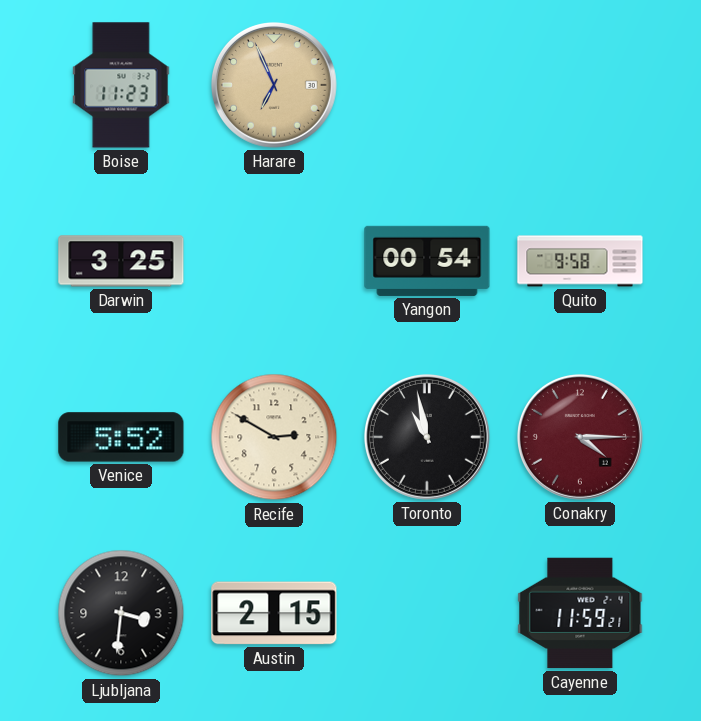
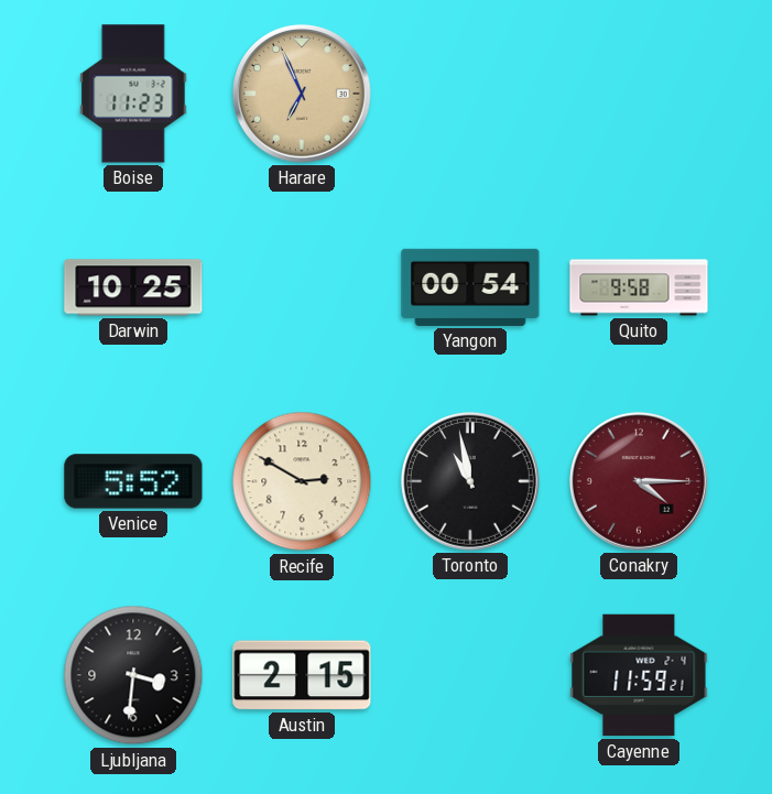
Darwin: 3:25 -> 10:25 (133, 287)
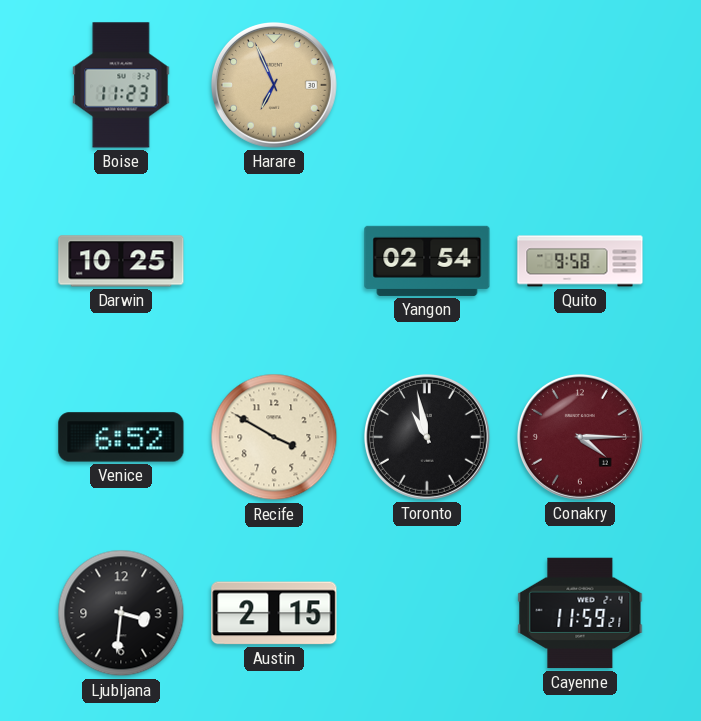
Yangon: 00:54 -> 02:54 (427, 261)
Venice: 5:52 -> 6:52 (121, 437)
Recife: 2:50 -> 3:50 (274, 437)
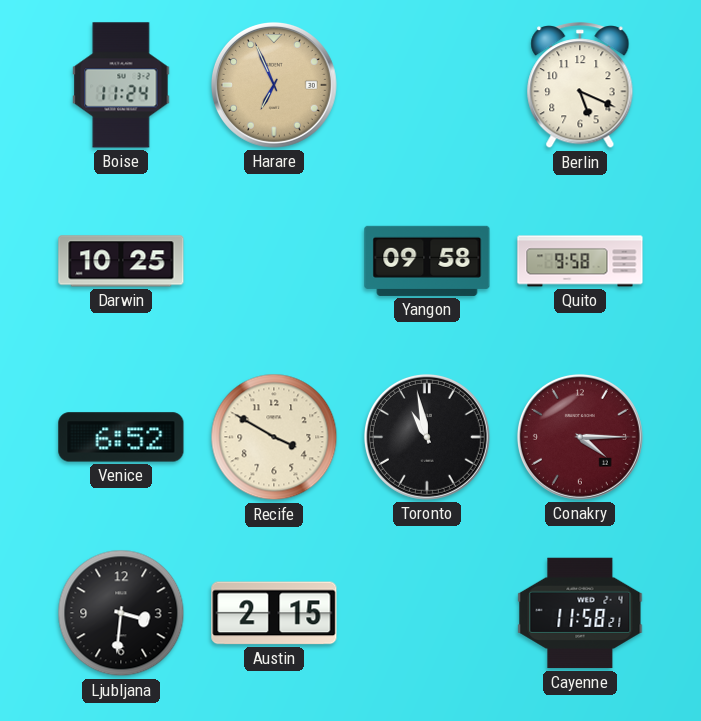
Boise: 11:23 -> 11:24 (121, 85)
Berlin: none -> 5:19 (580, 86)
Yangon: 02:54 -> 09:58 (427, 261)
Cayenne: 11:59 -> 11:58 (580, 613)
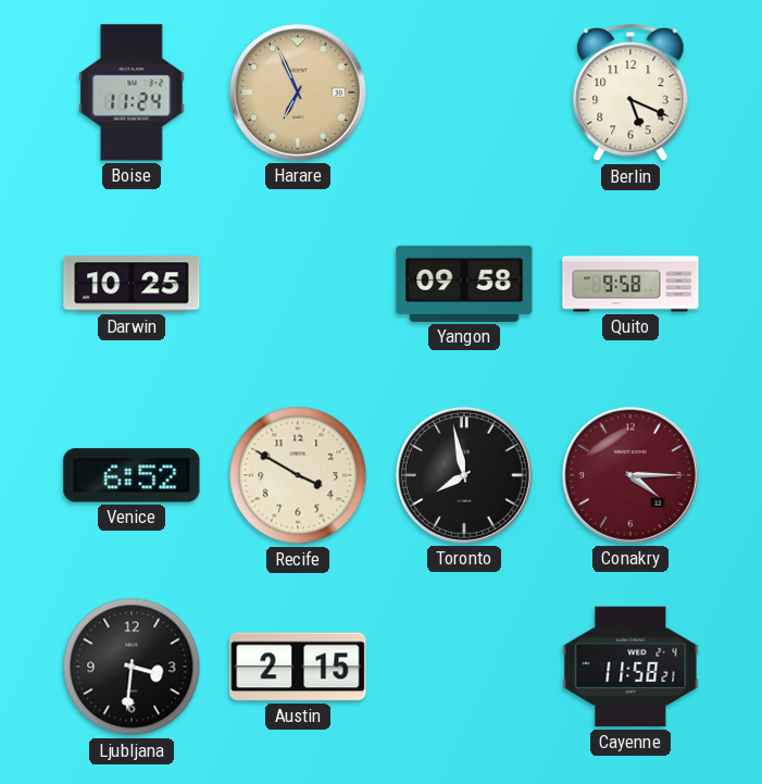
Toronto: 10:58 -> 7:58 (464, 475)
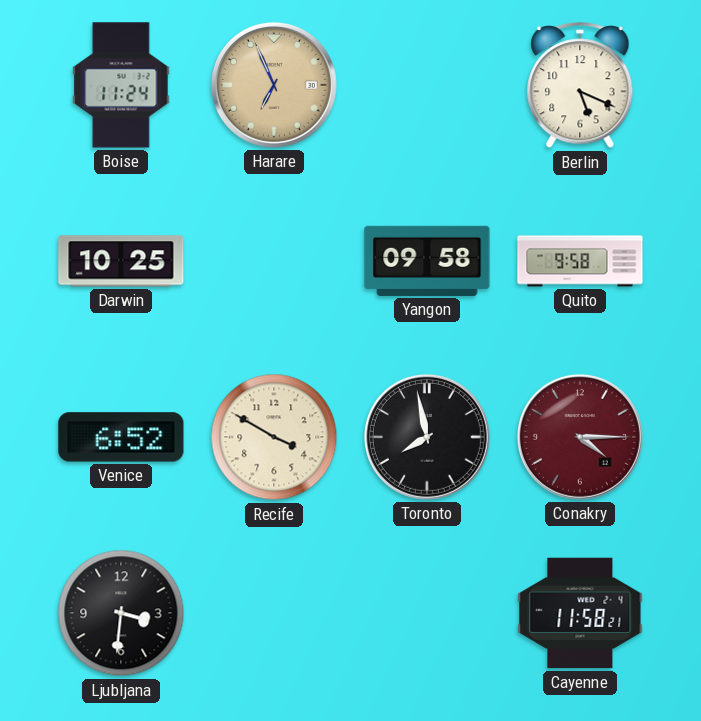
Austin: 2:15 -> none (298, 667)
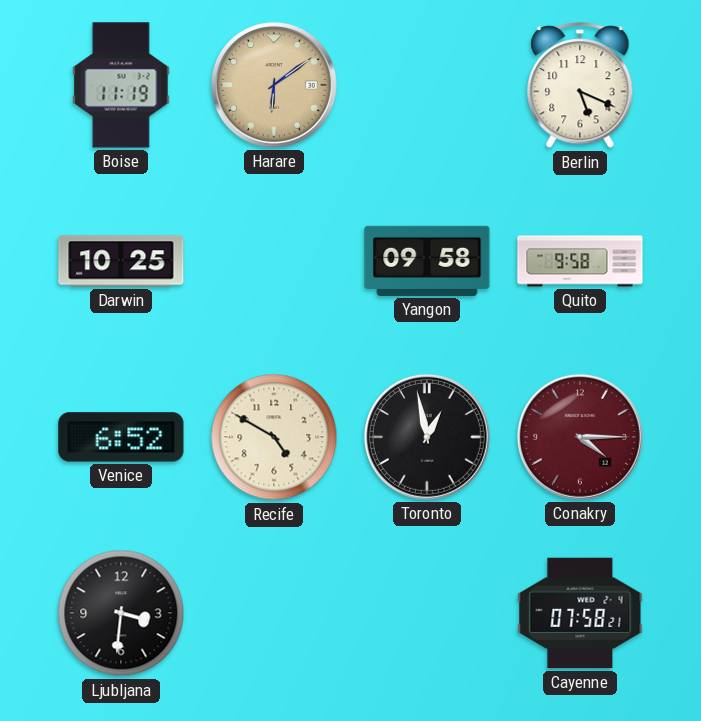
Boise: 11:24 -> 11:19 (121, 85)
Harare: 6:56 -> 6:09 (274, 85)
Recife: 3:50 -> 4:50 (274, 437)
Toronto: 7:58 -> 12:58 (427, 437)
Cayenne: 11:58 -> 07:58 (580, 613)
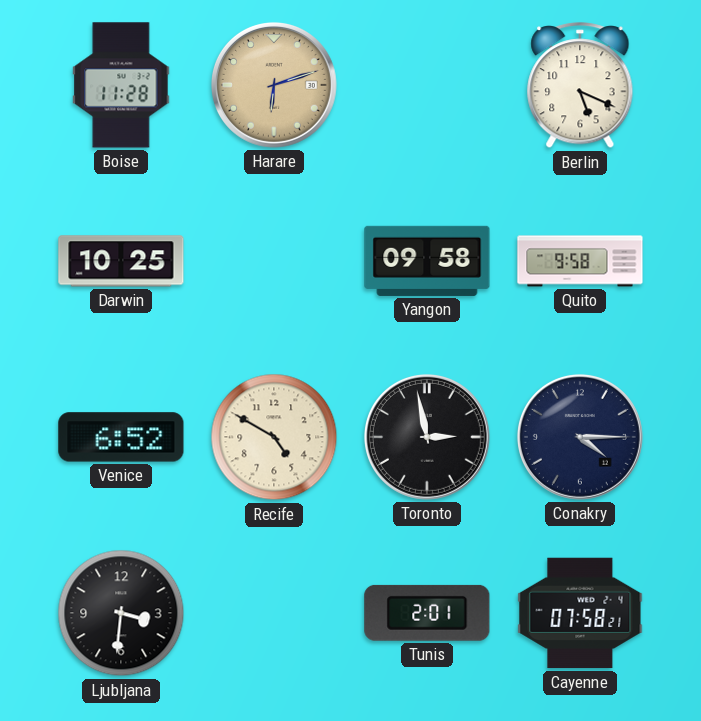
Boise: 11:19 -> 11:28 (121, 85)
Harare: 6:09 -> 6:12 (274, 85)
Toronto: 12:58 -> 2:58 (427, 437)
Conakry dial: burgundy -> navy (580, 437)
Tunis: none -> 2:01 (427, 613)
